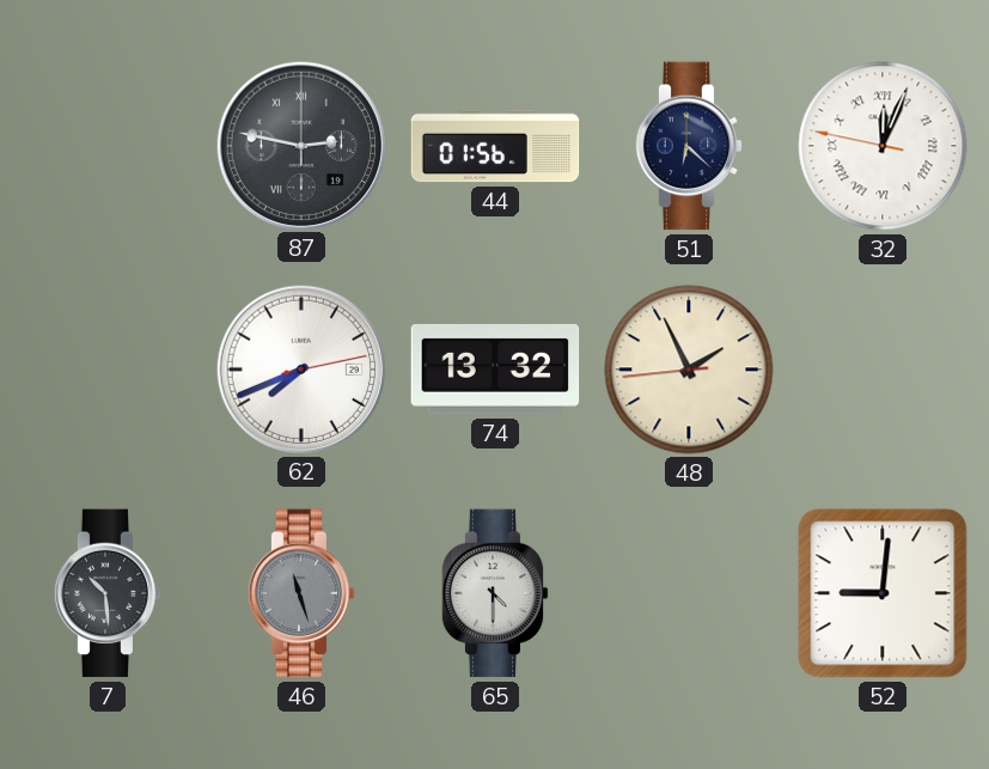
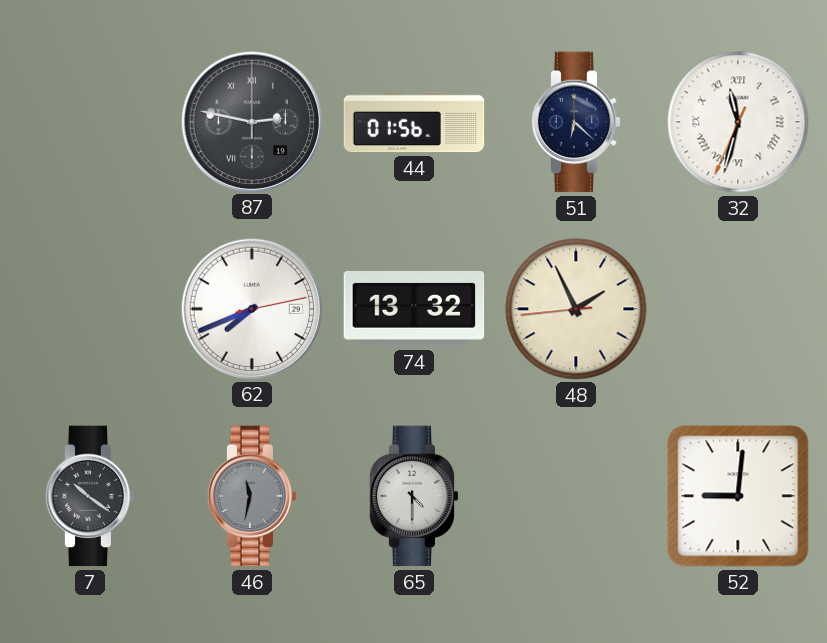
32: 12:03 -> 11:32 (738, 122)
7: 10:29 -> 10:21 (90, 496)
46: 11:27 -> 11:32 (252, 496)
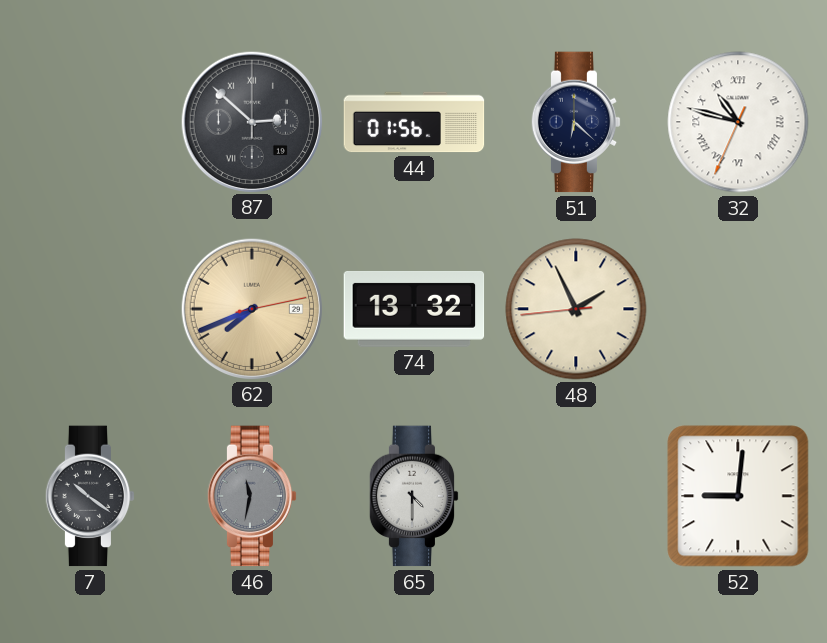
87: 2:47 -> 2:52 (251, 121)
32: 11:32 -> 10:47 (738, 122)
62 dial: white -> champagne (251, 308)
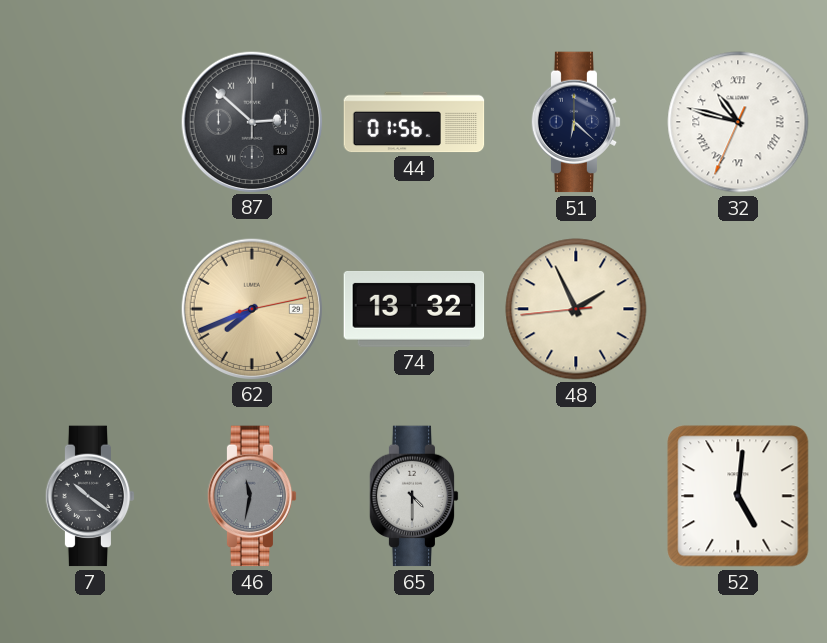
52: 9:01 -> 5:01 (738, 496)
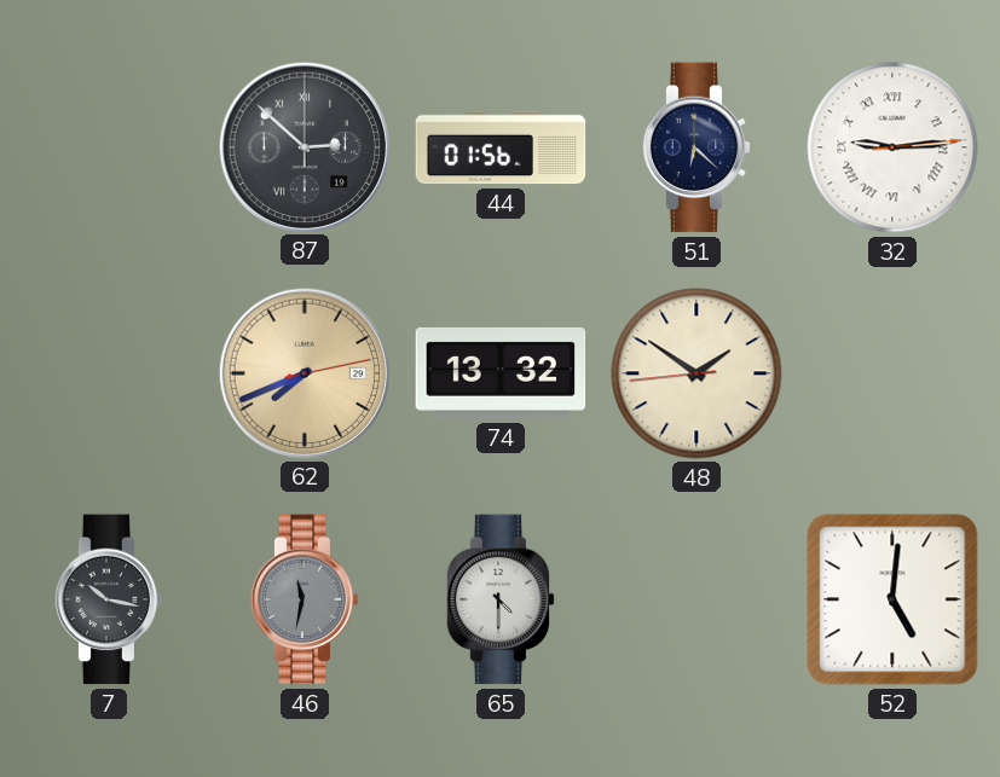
32: 10:47 -> 9:14 (892, 147)
48: 1:55 -> 1:50 (696, 373)
7: 10:21 -> 10:17 (109, 599)
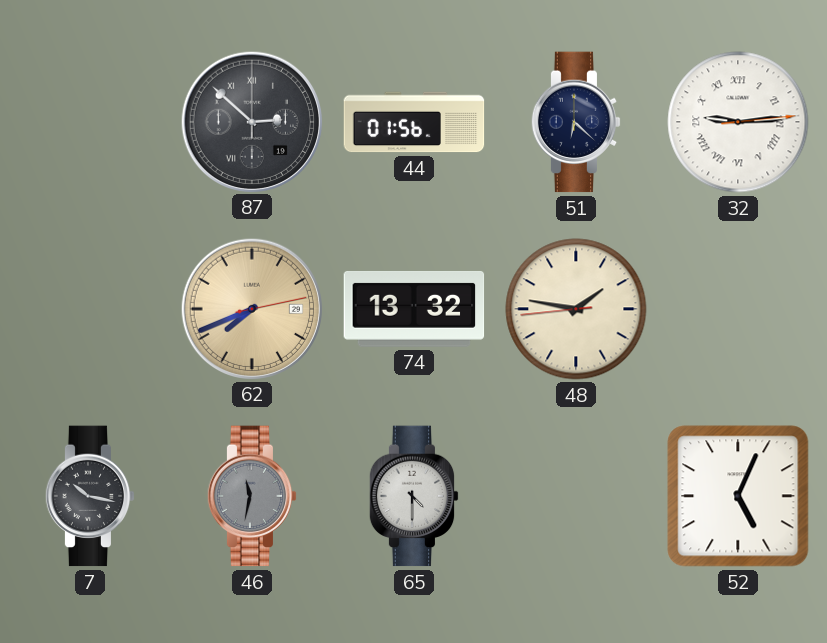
48: 1:50 -> 1:46 (576, 309)
52: 5:01 -> 5:04 (738, 496)
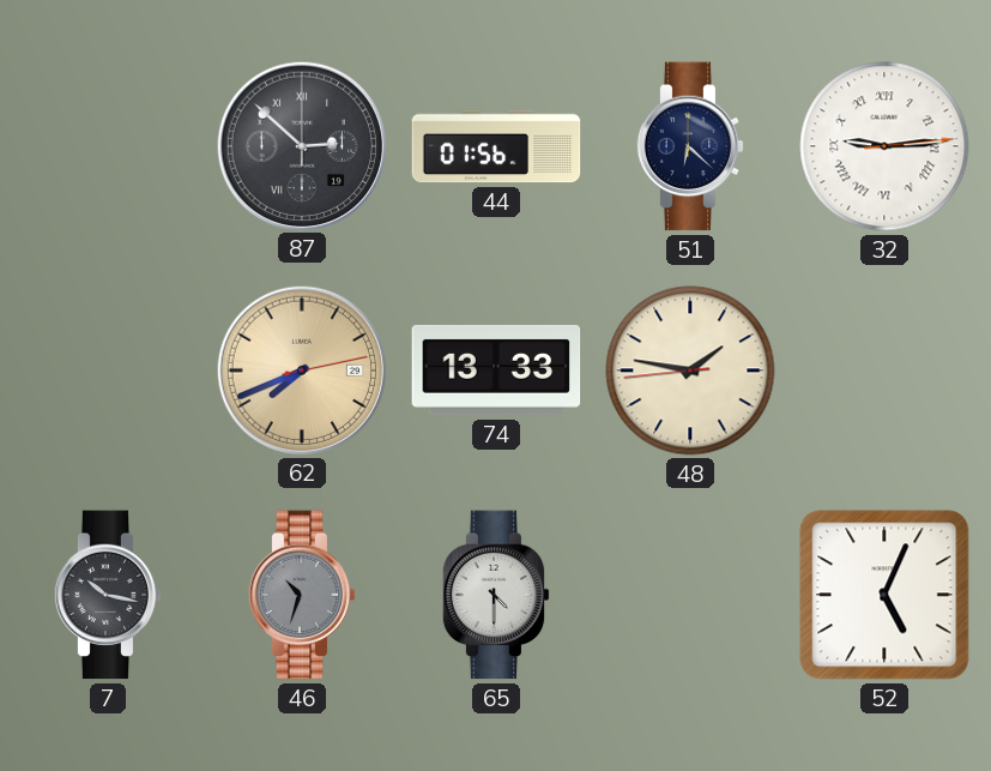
74: 13:32 -> 13:33 (496, 371)
46: 11:32 -> 10:33 (302, 595)
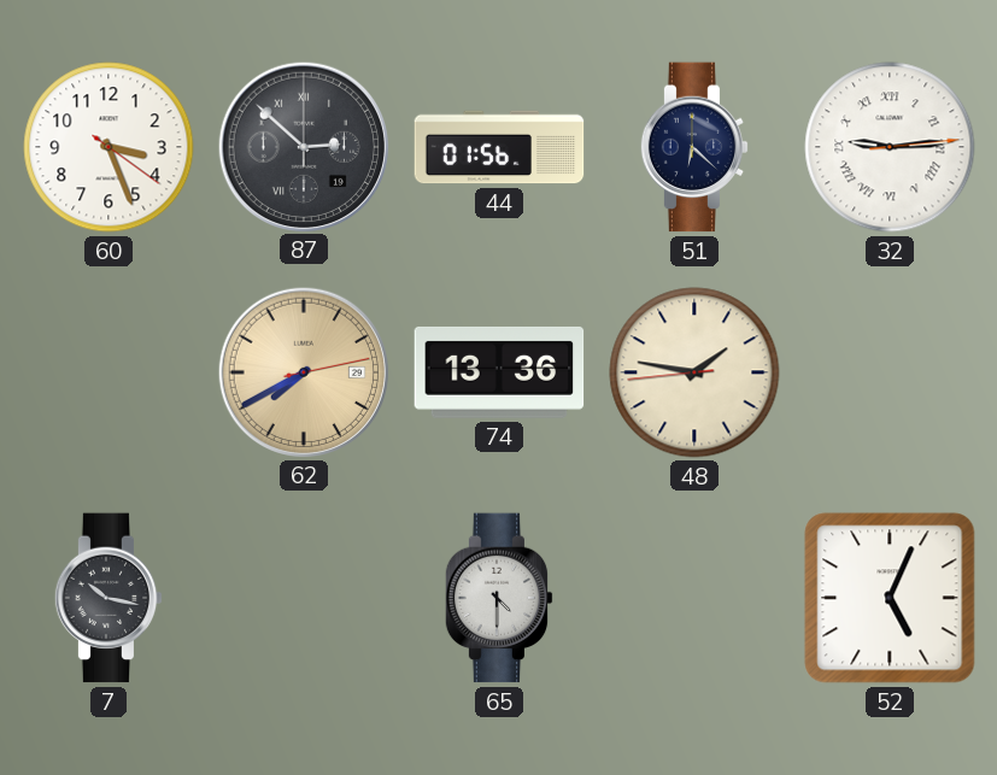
60: none -> 3:26 (109, 147)
62: 7:41 -> 7:40 (303, 371)
74: 13:33 -> 13:36 (499, 372)
46: 10:33 -> none (302, 595)
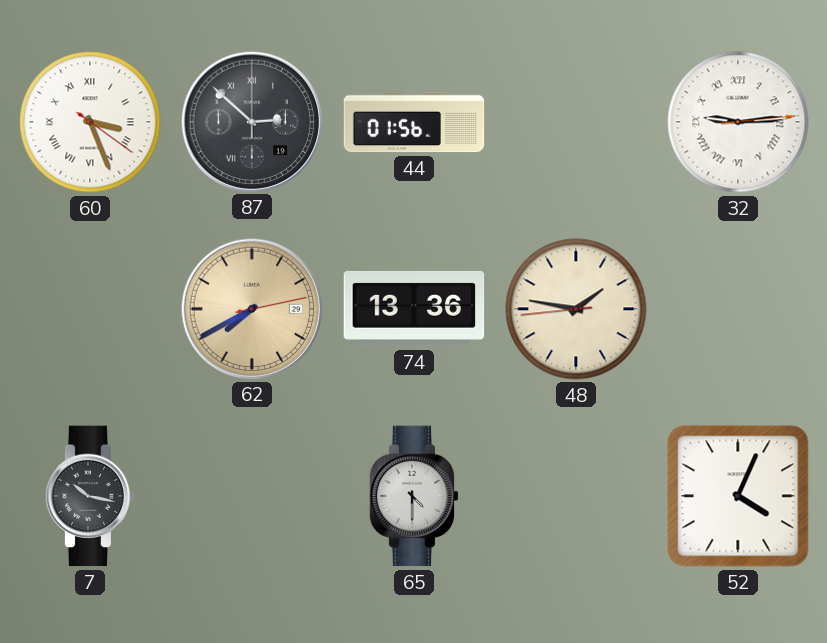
60 numerals: Arabic -> Roman (90, 122)
51: 6:22 -> none (694, 147)
52: 5:04 -> 4:04 (738, 496)
